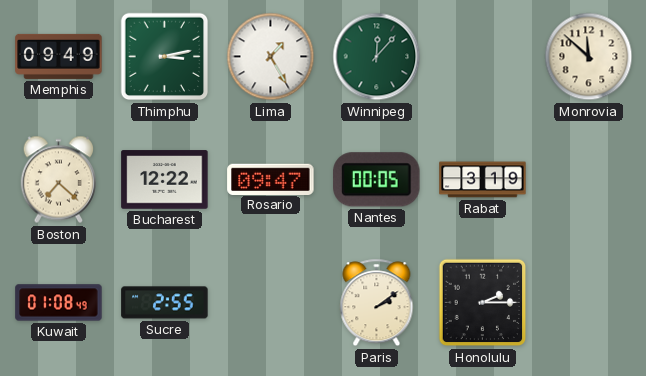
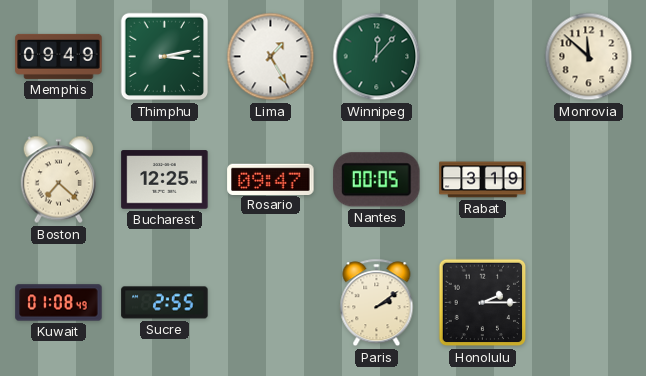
Bucharest: 12:22 -> 12:25 (165, 180)
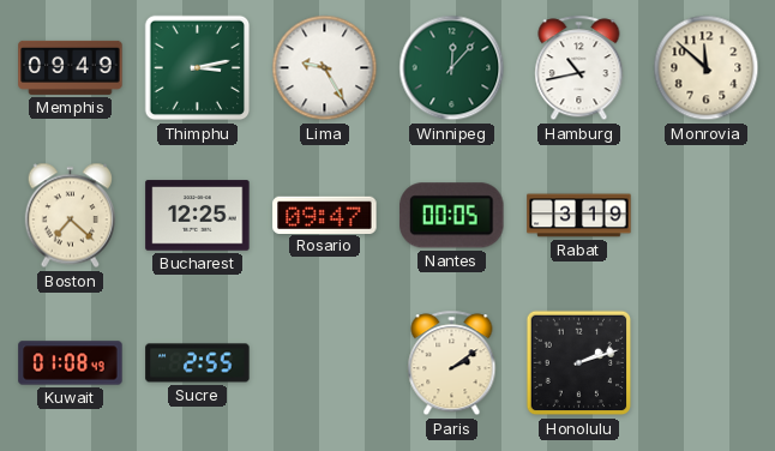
Lima: 1:25 -> 9:25 (325, 68)
Hamburg: none -> 10:43 (579, 68)
Honolulu: 2:15 -> 2:12 (579, 363)
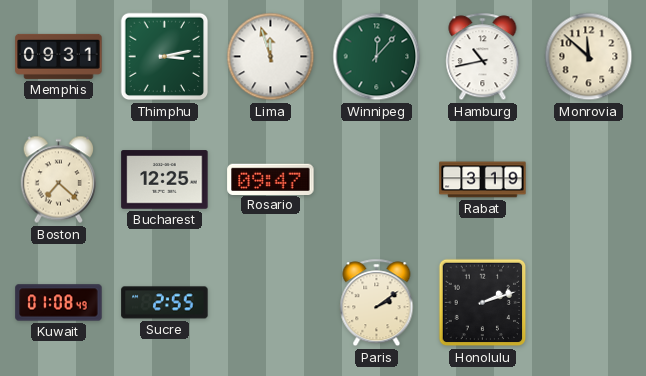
Memphis: 09:49 -> 09:31 (59, 56)
Lima: 9:25 -> 11:57 (271, 57)
Nantes: 00:05 -> none (452, 216)
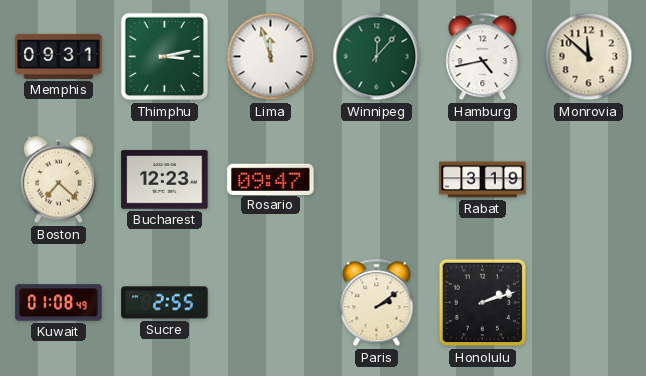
Hamburg: 10:43 -> 4:43 (483, 57)
Bucharest: 12:25 -> 12:23 (165, 180)
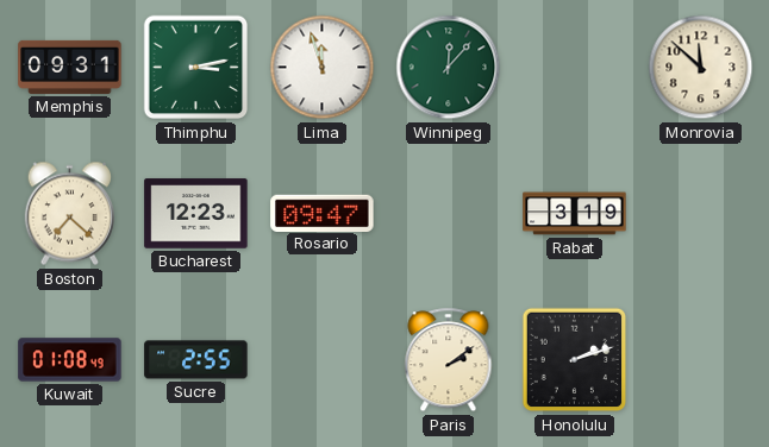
Hamburg: 4:43 -> none (483, 57)
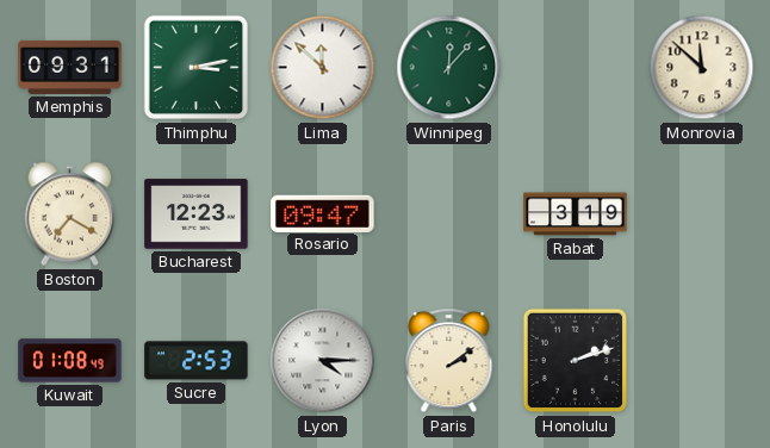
Lima: 11:57 -> 11:52 (323, 68)
Boston: 7:22 -> 7:20 (69, 214)
Sucre: 2:55 -> 2:53 (197, 361)
Lyon: none -> 4:15 (323, 361)
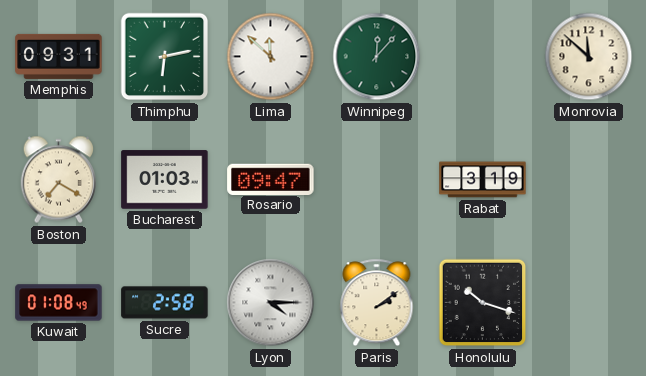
Thimphu: 3:13 -> 6:13 (165, 57)
Bucharest: 12:23 -> 01:03 (165, 180)
Sucre: 2:53 -> 2:58 (165, 303)
Honolulu: 2:12 -> 10:18 (483, 303)
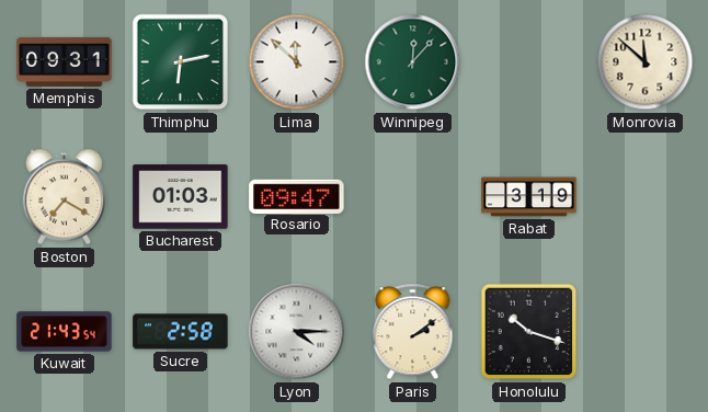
Kuwait: 01:08 -> 21:43 (65, 332)
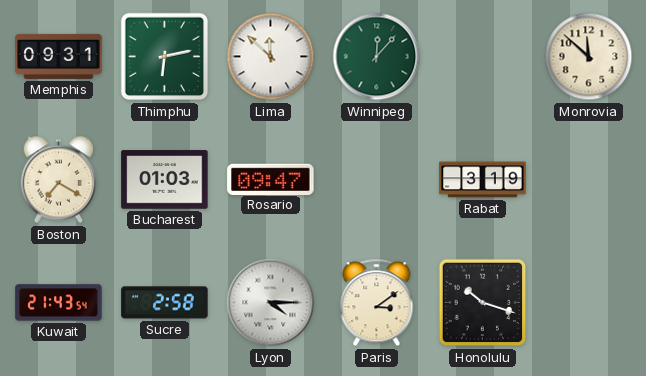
Paris: 2:09 -> 3:09 (377, 303)
